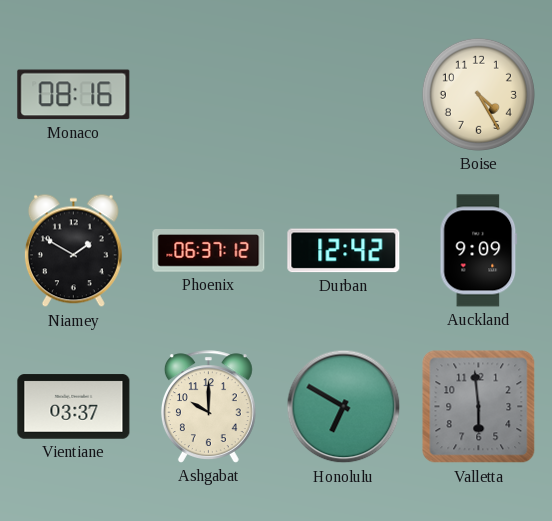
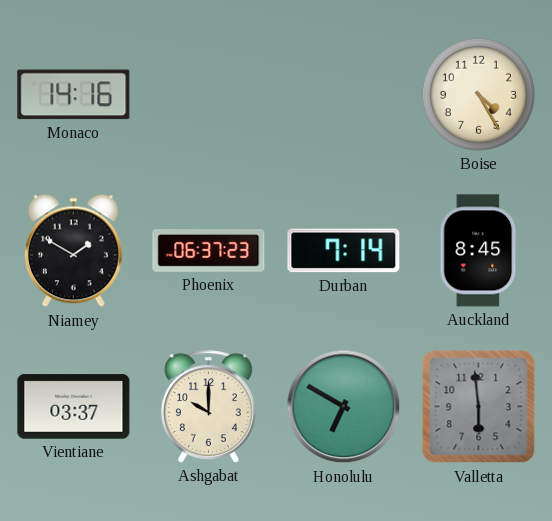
Monaco: 08:16 -> 14:16 (74, 95)
Phoenix: 06:37:12 -> 06:37:23 (209, 251)
Durban: 12:42 -> 7:14 (344, 251)
Auckland: 9:09 -> 8:45 (479, 251)
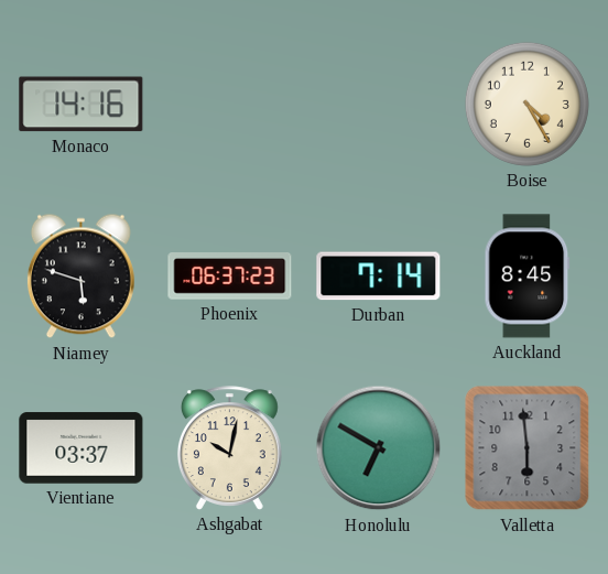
Niamey: 1:50 -> 5:48 (80, 277)
Ashgabat: 10:00 -> 10:02 (229, 448)
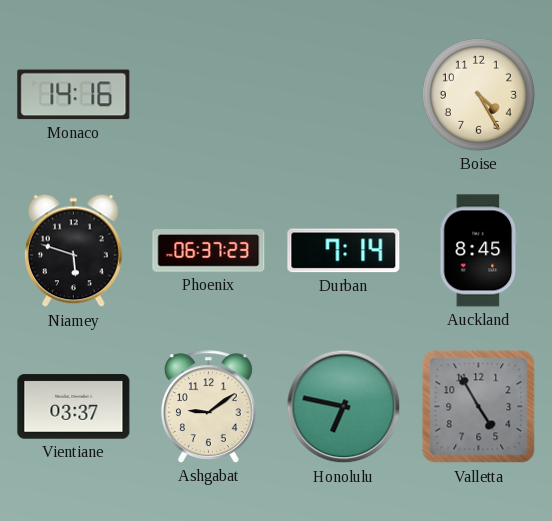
Ashgabat: 10:02 -> 9:09 (208, 407)
Honolulu: 6:50 -> 6:47 (344, 407)
Valletta: 5:59 -> 4:55 (479, 407)
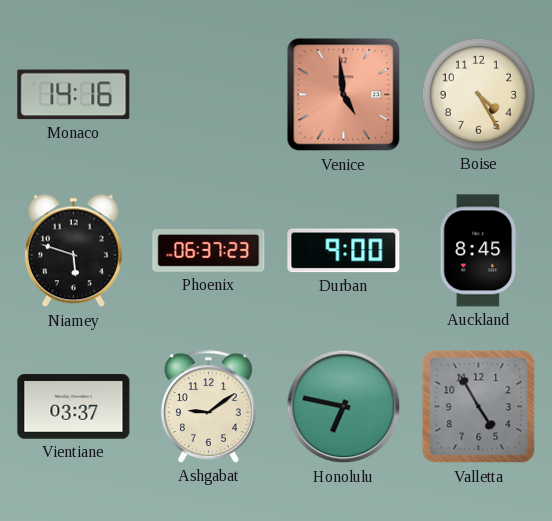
Venice: none -> 4:59 (344, 95)
Durban: 7:14 -> 9:00 (344, 251)
